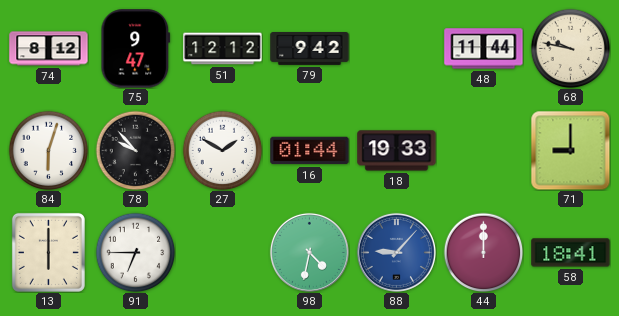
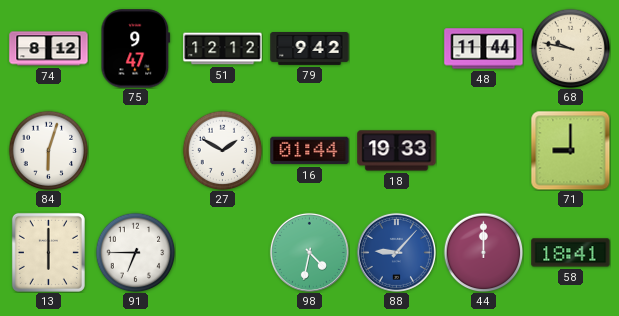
78: 9:53 -> none (135, 150)
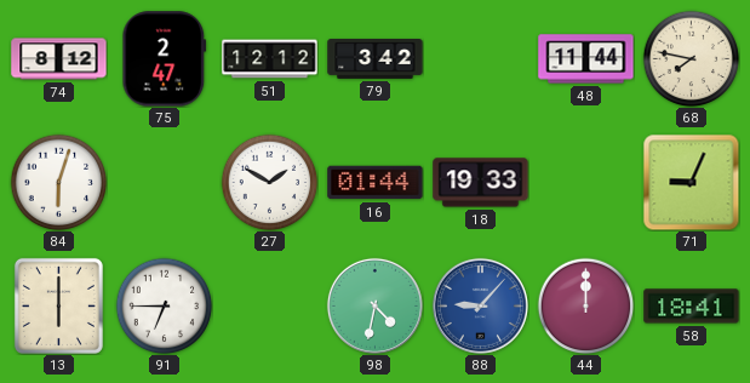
75: 9:47 -> 2:47 (165, 59)
79: 9:42 -> 3:42 (376, 59)
68: 9:47 -> 7:47 (691, 58)
71: 9:00 -> 9:04 (691, 182)
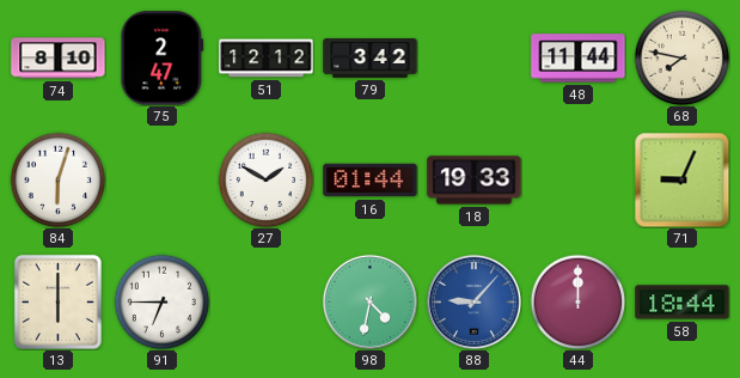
74: 8:12 -> 8:10 (59, 59)
58: 18:41 -> 18:44 (683, 303)
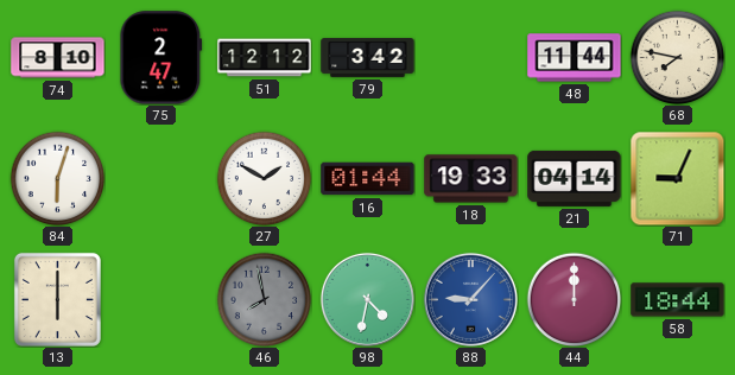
21: none -> 04:14 (575, 178)
91: 6:45 -> none (161, 301)
46: none -> 7:58 (264, 299)
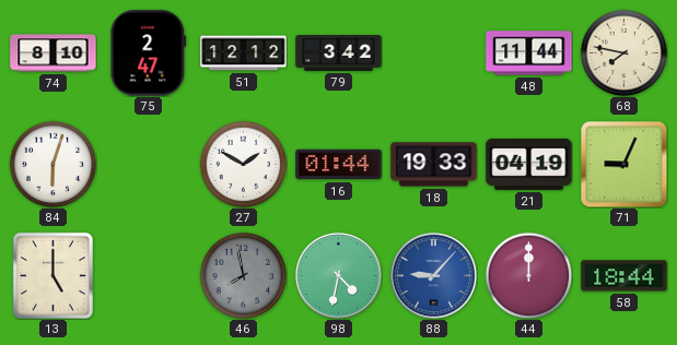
21: 04:14 -> 04:19 (529, 164)
13: 6:00 -> 5:00 (52, 275)
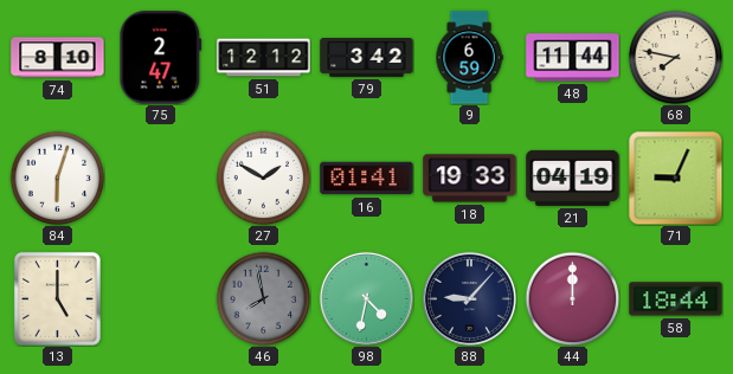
9: none -> 6:59 (469, 58)
16: 01:44 -> 01:41 (367, 179)
88 dial: blue -> navy (469, 298)
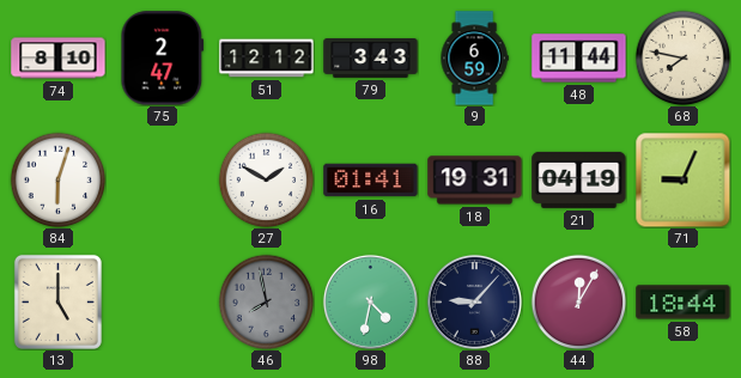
79: 3:42 -> 3:43 (371, 59)
18: 19:33 -> 19:31 (475, 181)
44: 12:00 -> 12:05 (578, 301)
